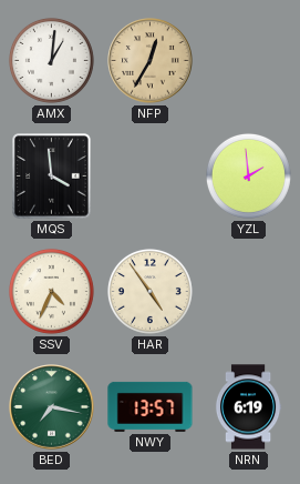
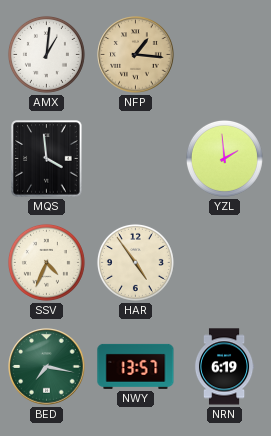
NFP: 12:35 -> 1:16 (136, 55)
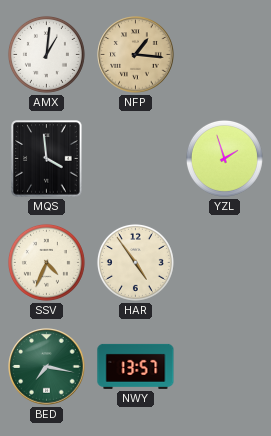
YZL: 1:59 -> 1:57 (224, 158)
NRN: 6:19 -> none (224, 367)
